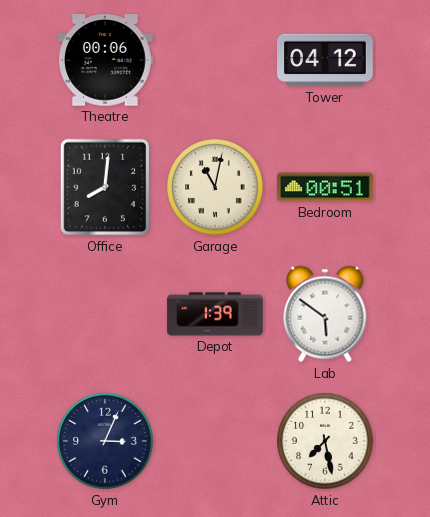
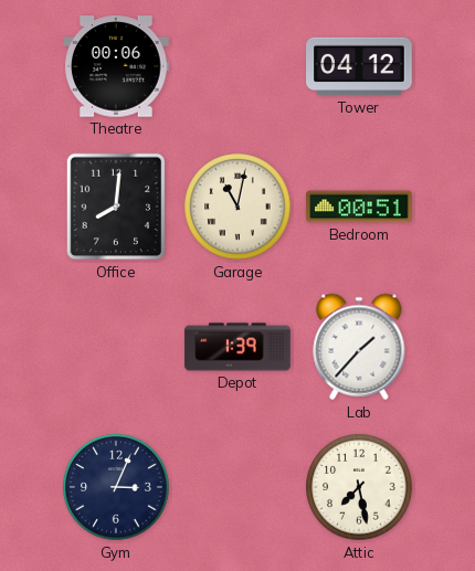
Lab: 5:51 -> 1:37 (359, 347)
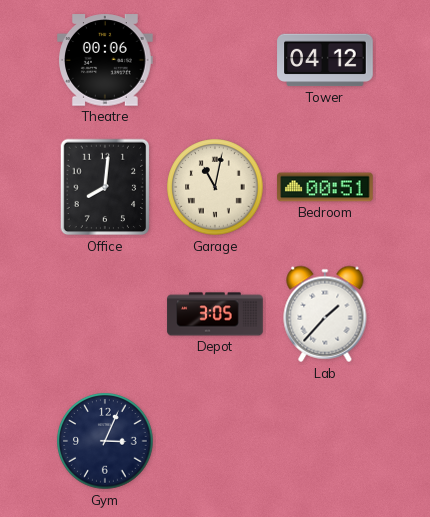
Depot: 1:39 -> 3:05 (215, 314)
Attic: 7:28 -> none (359, 487)
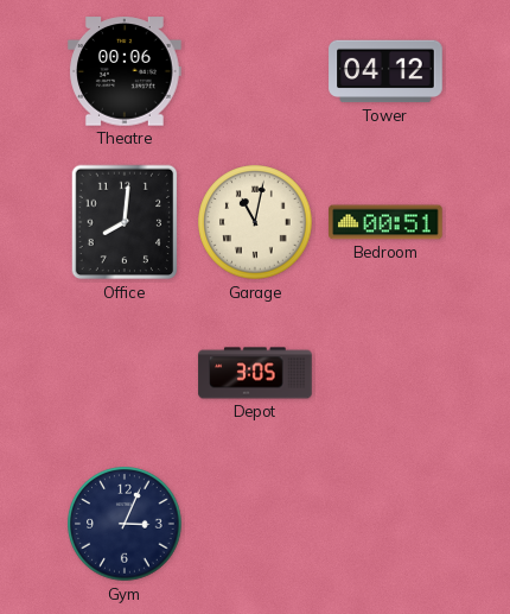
Lab: 1:37 -> none (325, 314)
